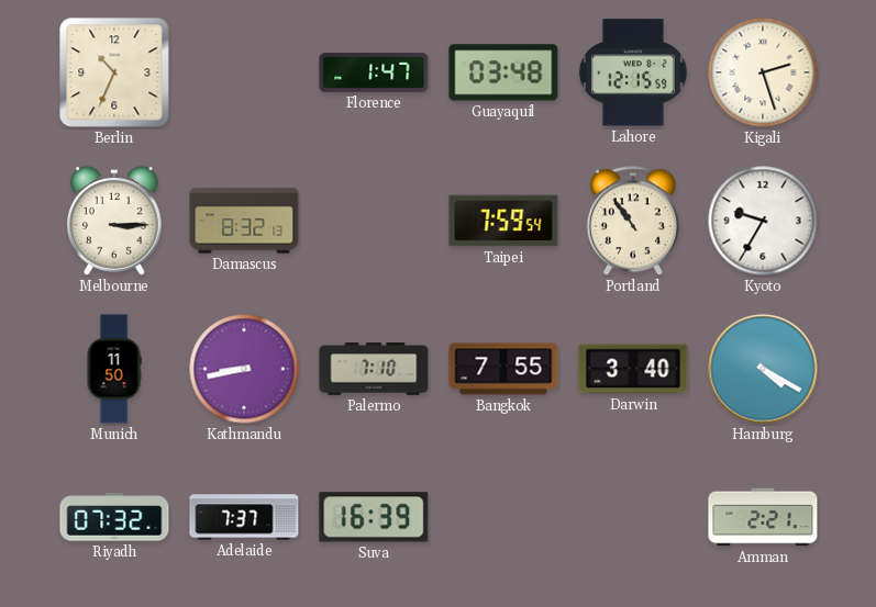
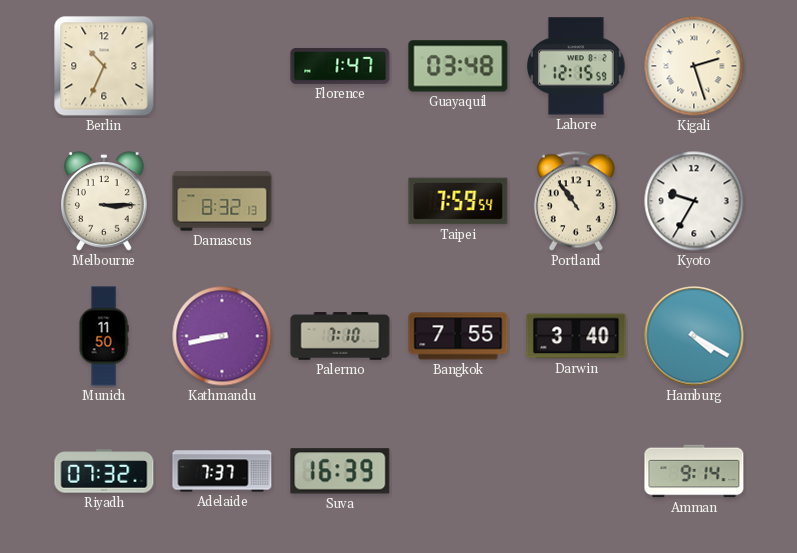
Amman: 2:21 -> 9:14 (694, 471)
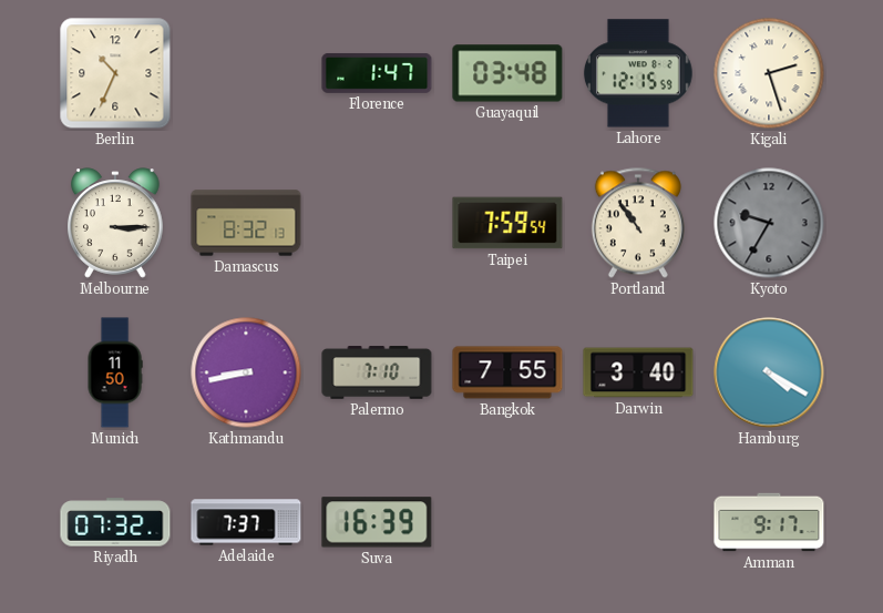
Kyoto dial: white -> grey (769, 223)
Amman: 9:14 -> 9:17 (769, 522)
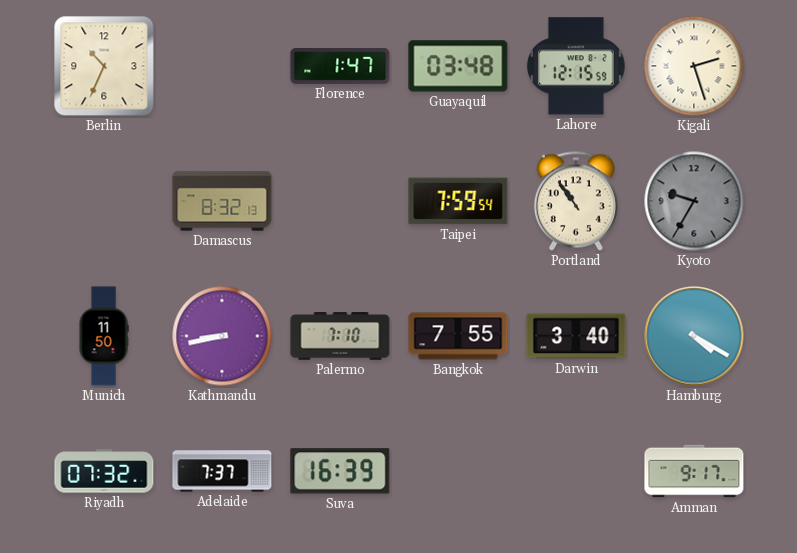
Melbourne: 3:15 -> none (116, 223)
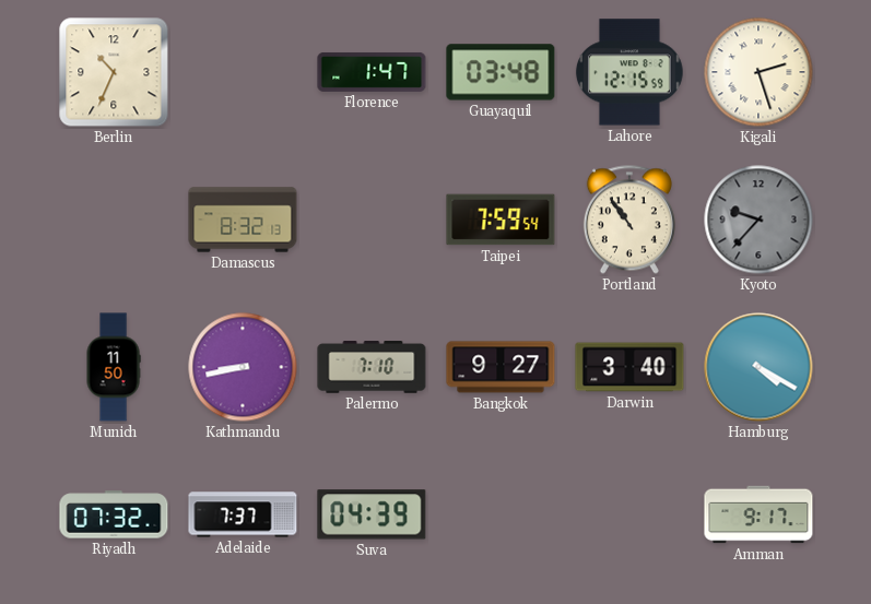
Kyoto: 9:35 -> 9:37 (758, 220)
Bangkok: 7:55 -> 9:27 (501, 367)
Suva: 16:39 -> 04:39 (372, 514)
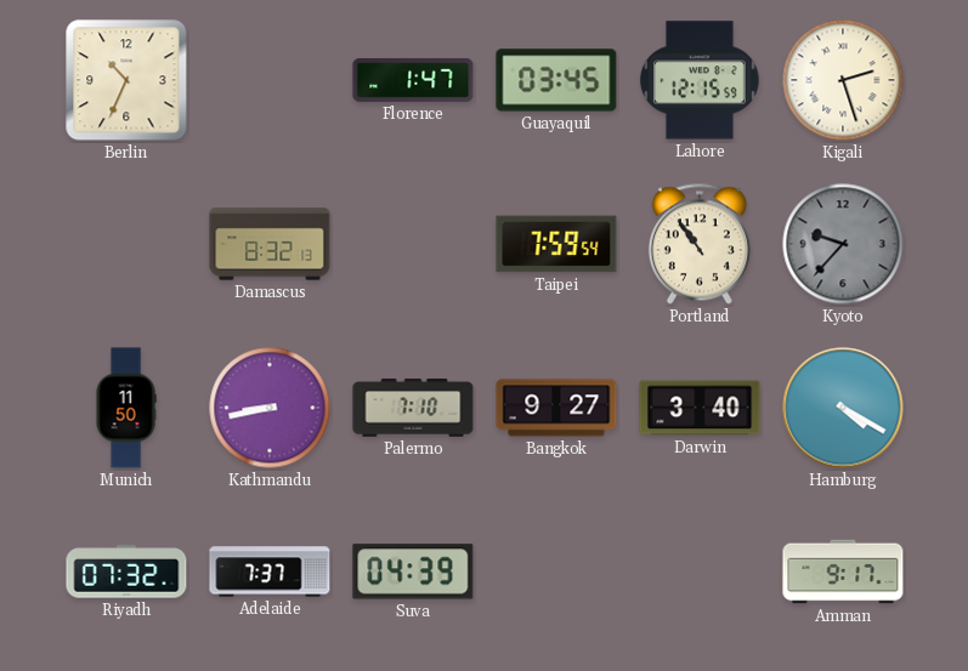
Guayaquil: 03:48 -> 03:45 (556, 80)
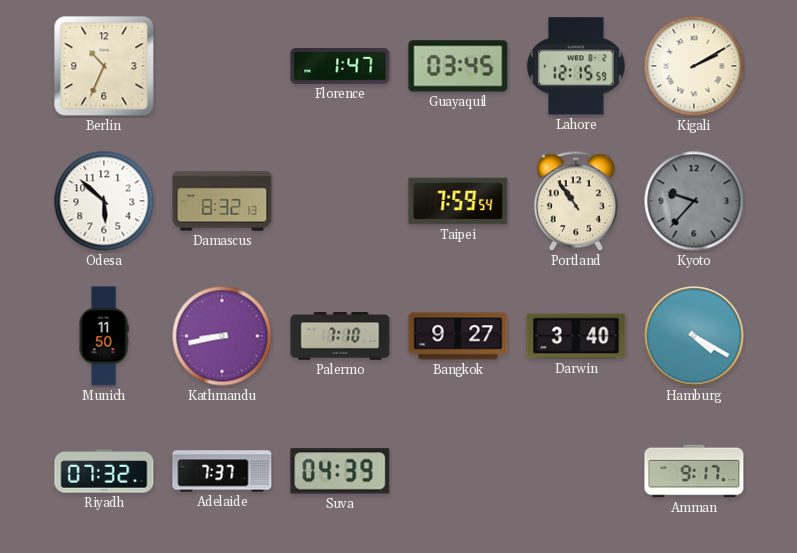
Kigali: 2:27 -> 2:10 (694, 66)
Odesa: none -> 5:52 (104, 201)
